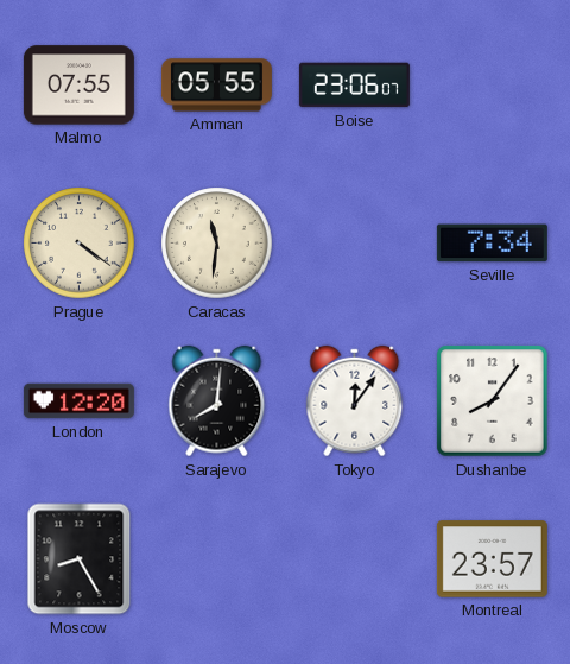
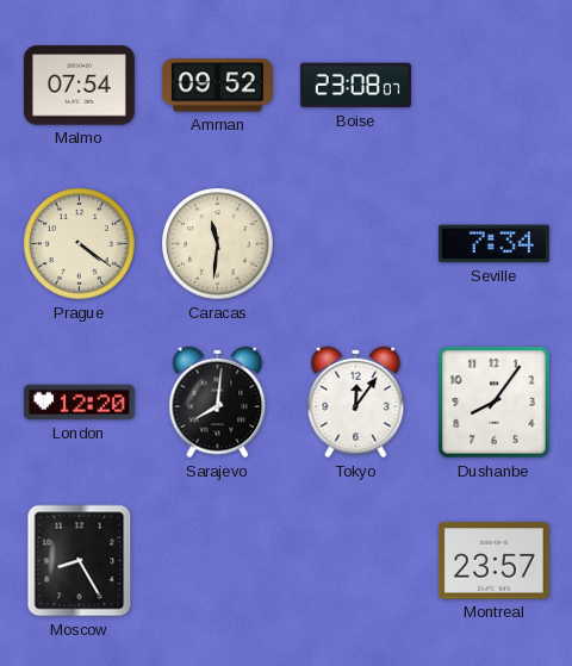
Malmo: 07:55 -> 07:54 (79, 86)
Amman: 05:55 -> 09:52 (217, 86)
Boise: 23:06 -> 23:08 (355, 86)
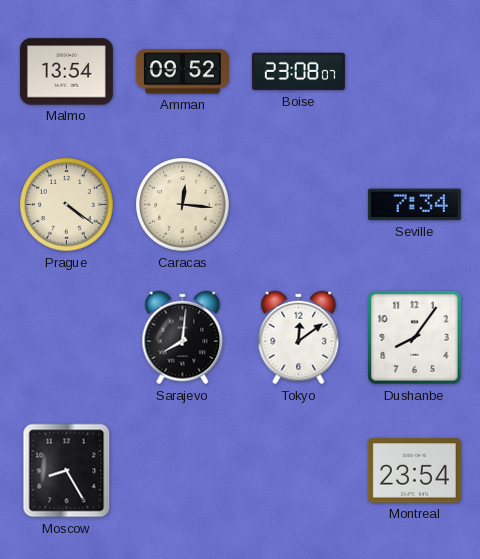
Malmo: 07:54 -> 13:54 (66, 72)
Caracas: 11:31 -> 12:16 (183, 205)
London: 12:20 -> none (79, 403)
Tokyo: 12:06 -> 12:09 (299, 338)
Montreal: 23:57 -> 23:54 (414, 471)
